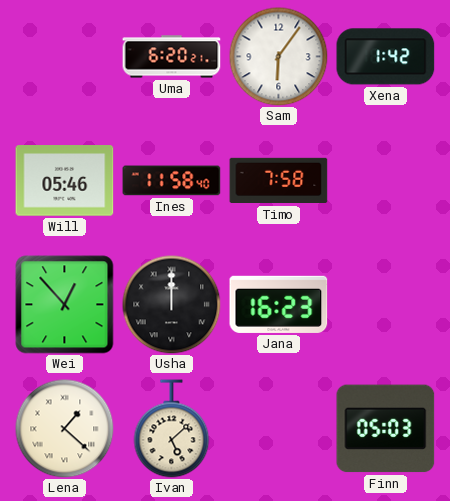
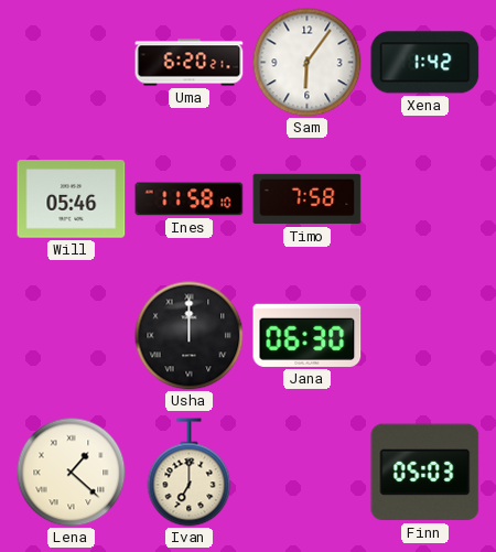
Ines: 11:58:40 -> 11:58:10 (190, 199)
Wei: 12:53 -> none (65, 305)
Jana: 16:23 -> 06:30 (308, 335)
Ivan: 5:08 -> 7:00 (190, 473)
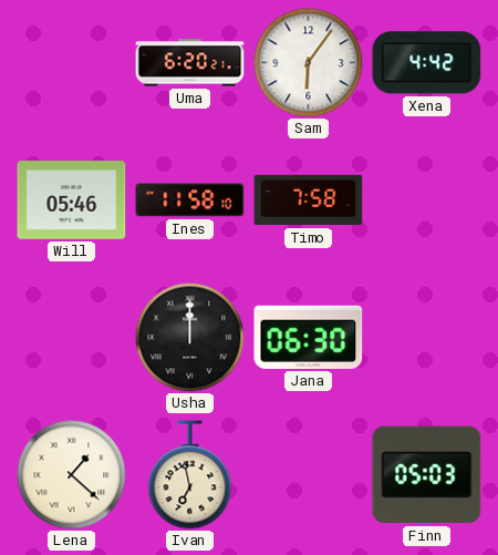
Xena: 1:42 -> 4:42 (427, 63)
Ivan: 7:00 -> 6:58 (190, 475)
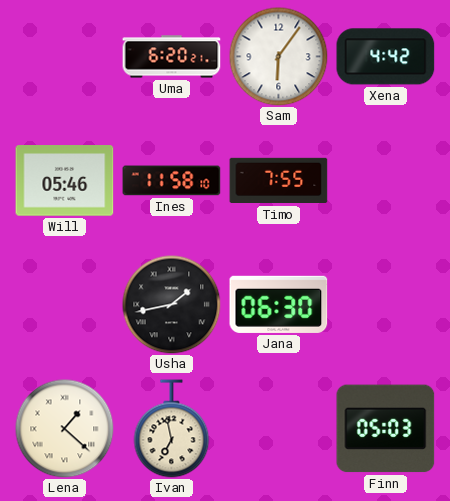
Timo: 7:58 -> 7:55 (279, 181)
Usha: 12:00 -> 1:43 (172, 305)
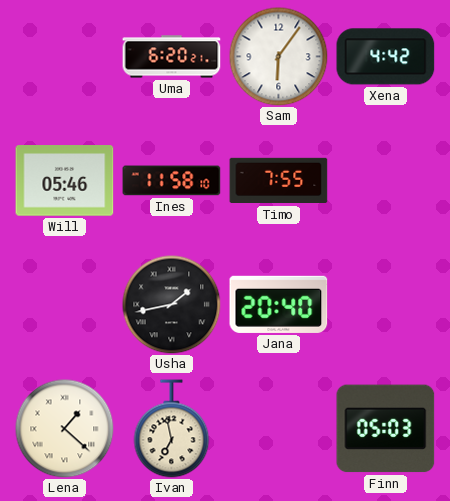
Jana: 06:30 -> 20:40 (279, 304)
